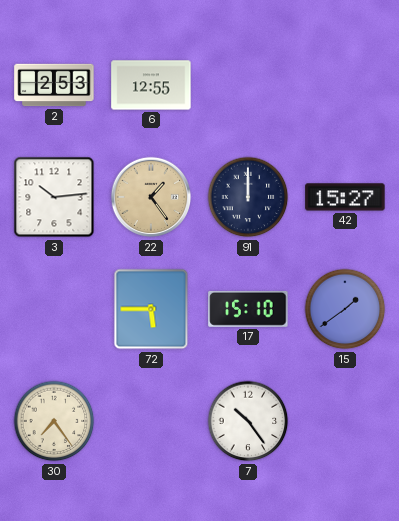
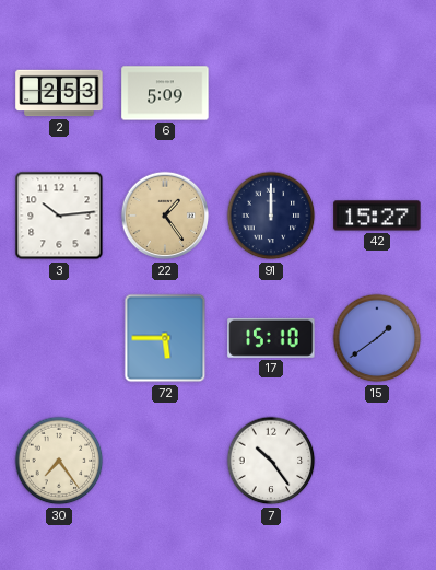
6: 12:55 -> 5:09 (165, 93)
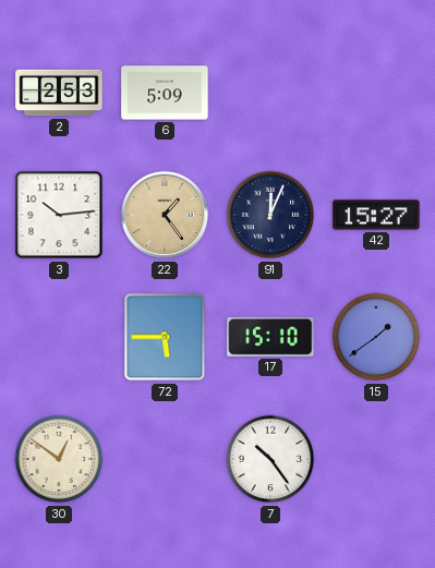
91: 12:00 -> 12:04 (270, 215)
30: 7:24 -> 12:51 (59, 459)
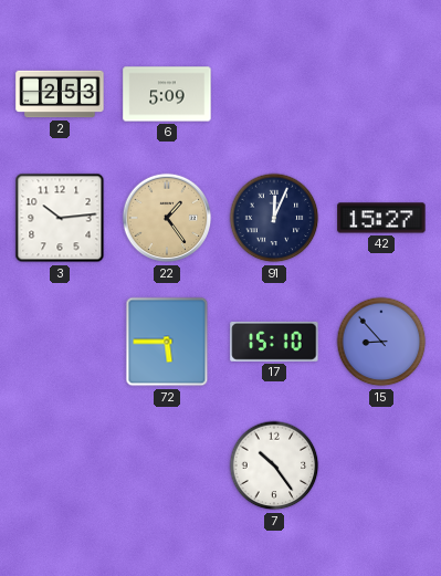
15: 1:39 -> 8:53 (381, 342)
30: 12:51 -> none (59, 459)
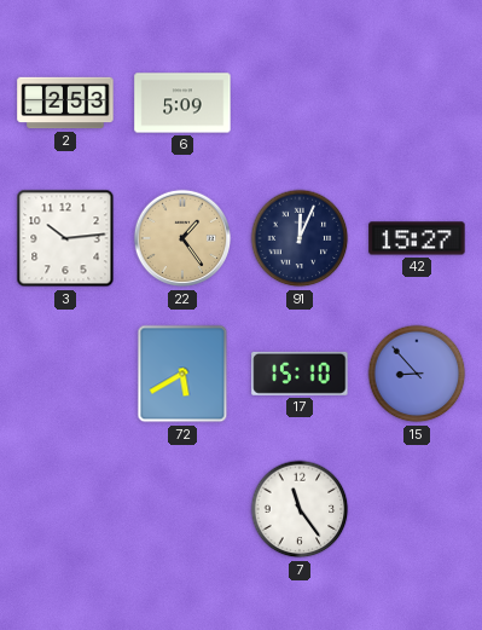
72: 5:45 -> 5:40 (182, 374)
7: 10:24 -> 11:24 (300, 509)
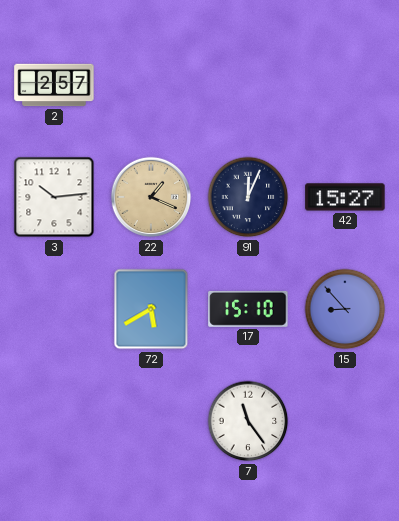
2: 2:53 -> 2:57 (54, 85)
6: 5:09 -> none (182, 103)
22: 1:24 -> 1:19 (151, 197)
